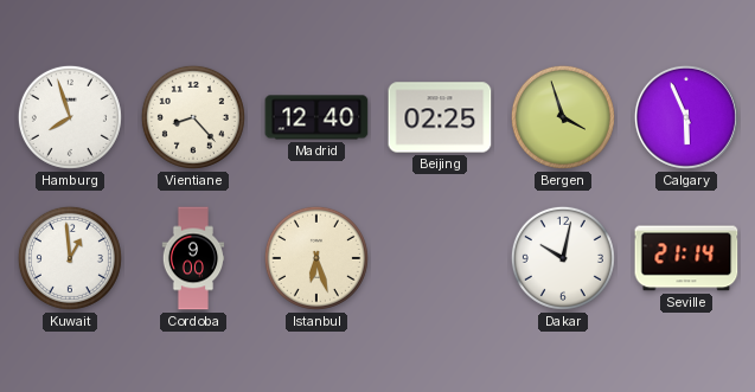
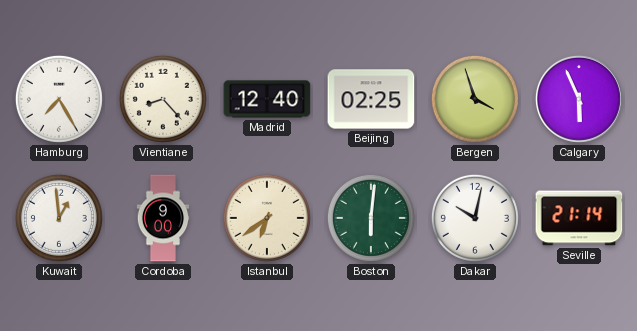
Hamburg: 7:57 -> 7:25 (59, 99)
Istanbul: 6:27 -> 6:39 (267, 218)
Boston: none -> 6:01 (371, 218)
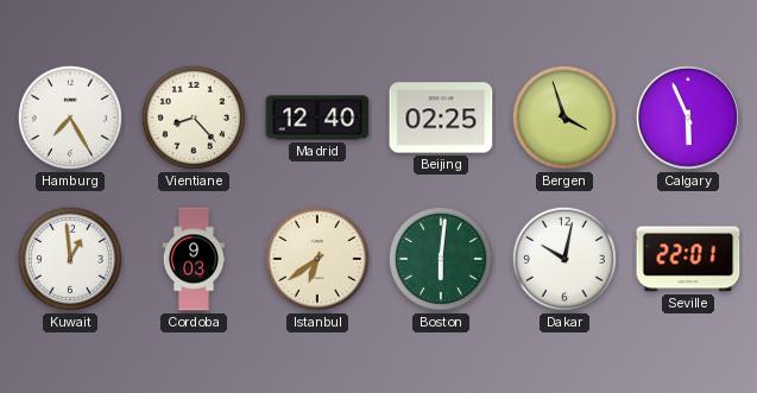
Cordoba: 9:00 -> 9:03 (194, 259)
Seville: 21:14 -> 22:01 (688, 259)
